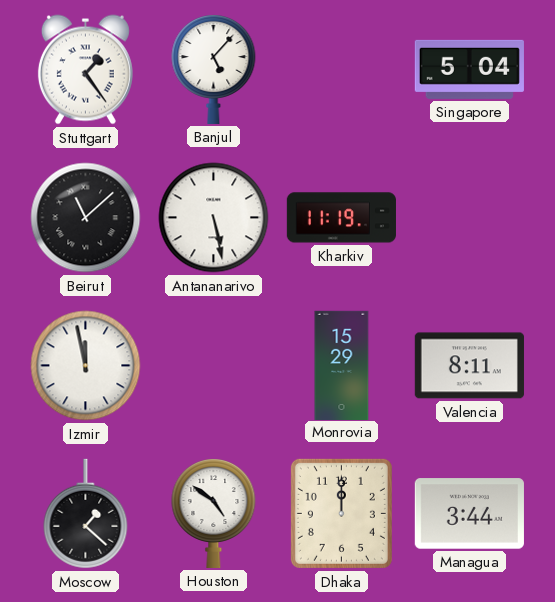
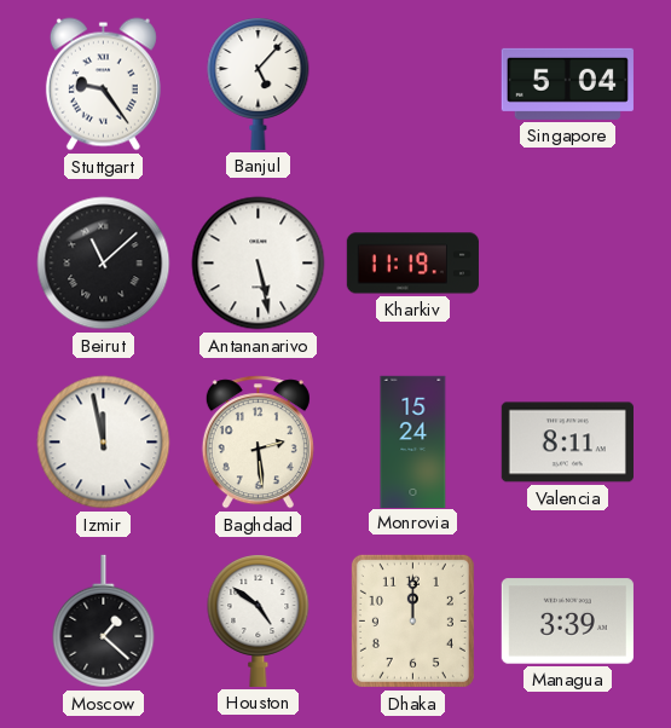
Stuttgart: 1:24 -> 9:24 (103, 85)
Baghdad: none -> 2:29 (258, 443)
Monrovia: 15:29 -> 15:24 (413, 441)
Managua: 3:44 -> 3:39 (567, 622)
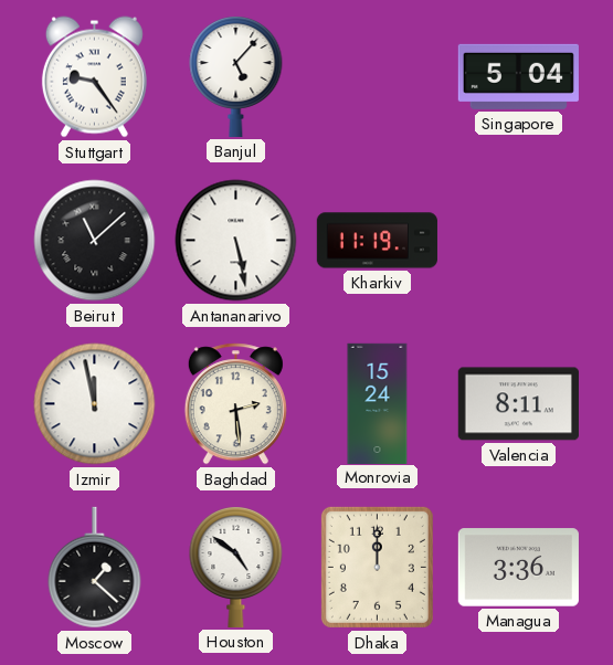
Managua: 3:39 -> 3:36 (518, 568)
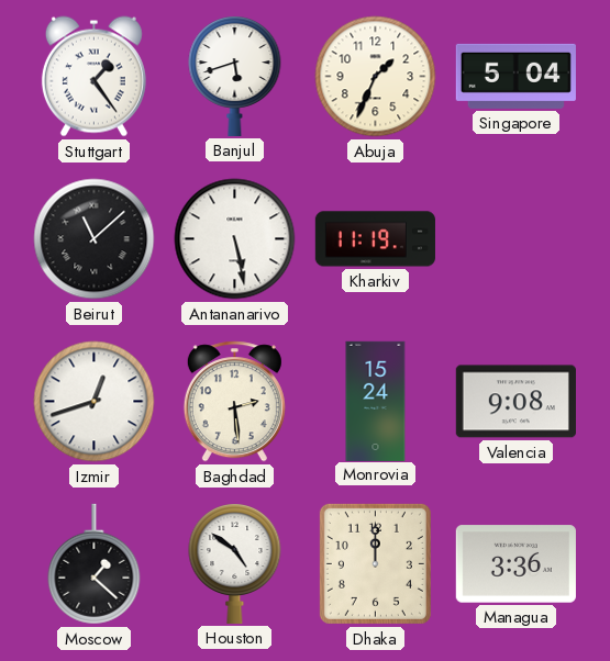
Stuttgart: 9:24 -> 1:24 (93, 77)
Banjul: 5:07 -> 5:42 (235, 77)
Abuja: none -> 1:34 (376, 77)
Izmir: 11:58 -> 12:42 (95, 402)
Valencia: 8:11 -> 9:08 (515, 402)
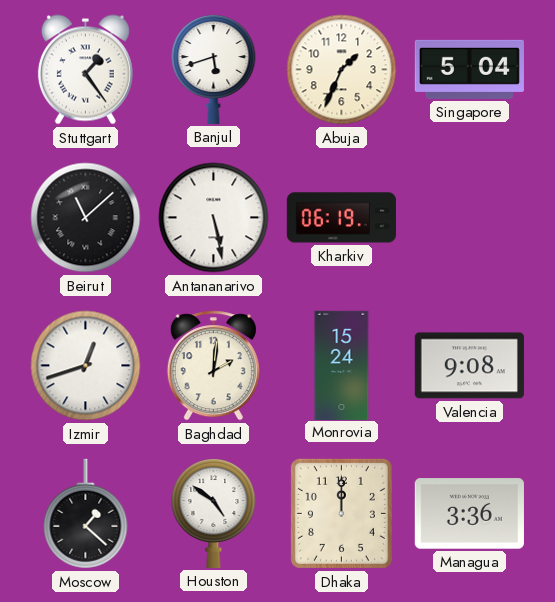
Kharkiv: 11:19 -> 06:19 (341, 218)
Baghdad: 2:29 -> 2:01 (213, 366)
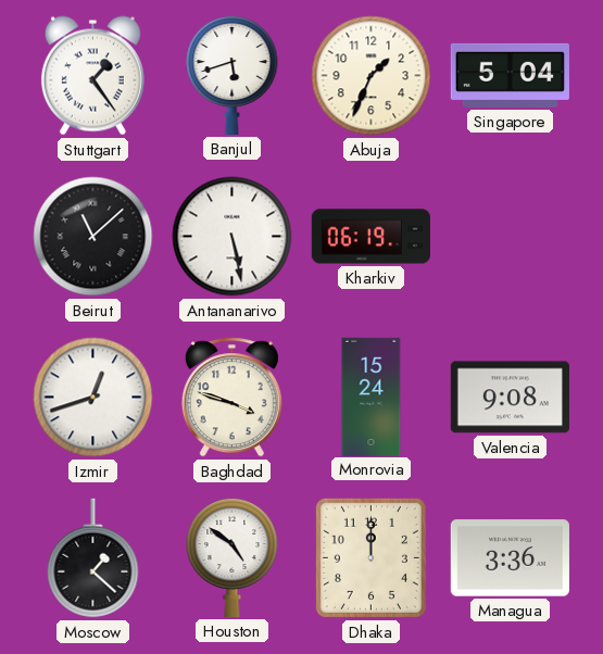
Baghdad: 2:01 -> 3:48 (231, 398)
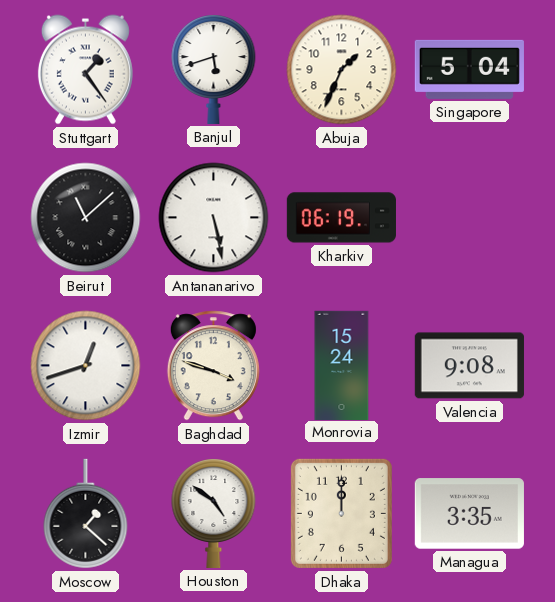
Managua: 3:36 -> 3:35 (469, 514)
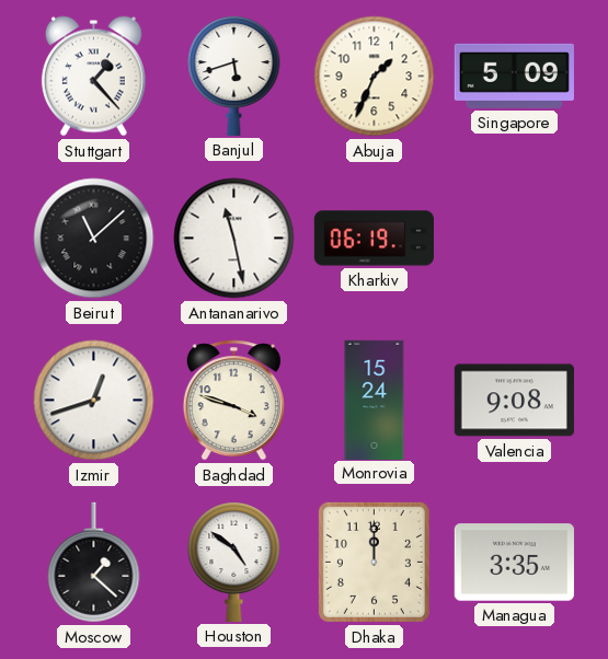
Stuttgart: 1:24 -> 1:23 (93, 77)
Singapore: 5:04 -> 5:09 (514, 76)
Antananarivo: 5:28 -> 11:28 (234, 239)
